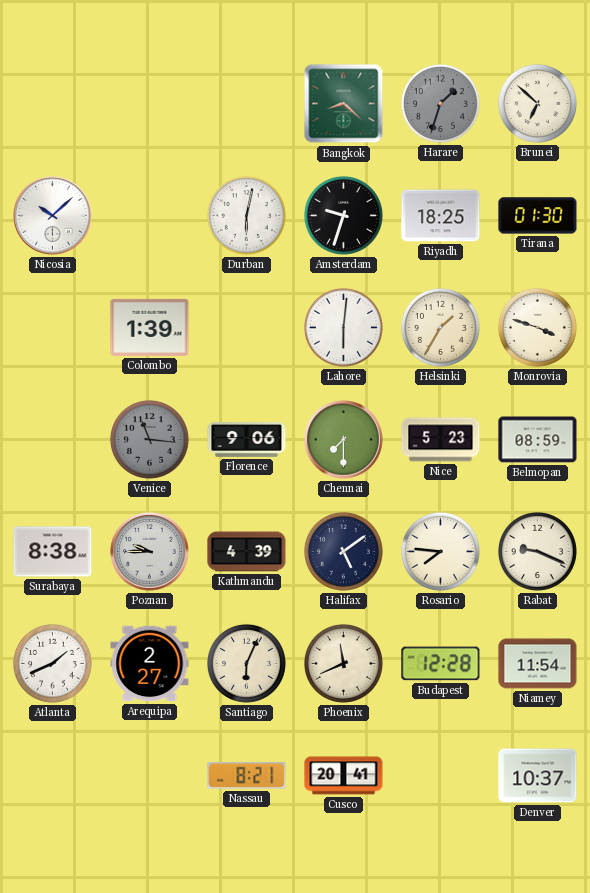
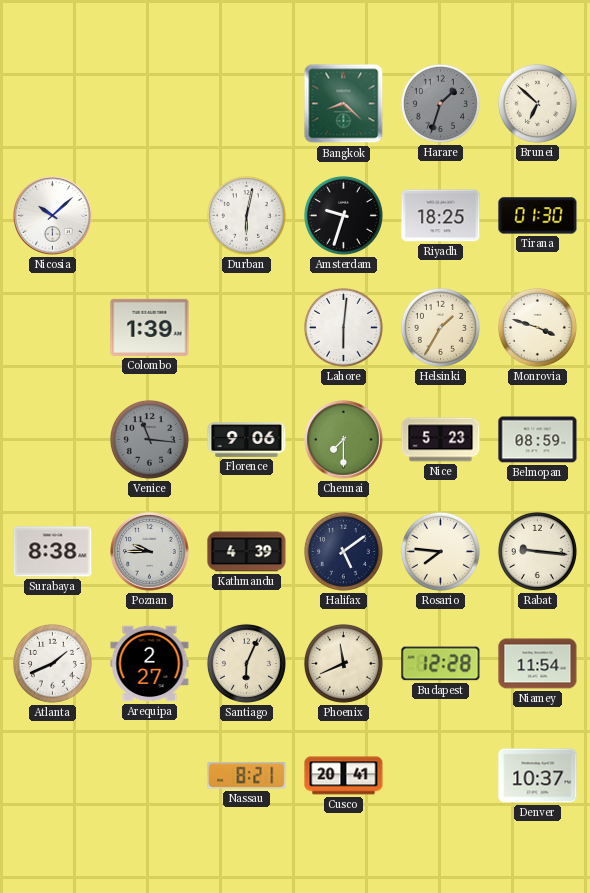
Rabat: 9:19 -> 9:16 (537, 551)
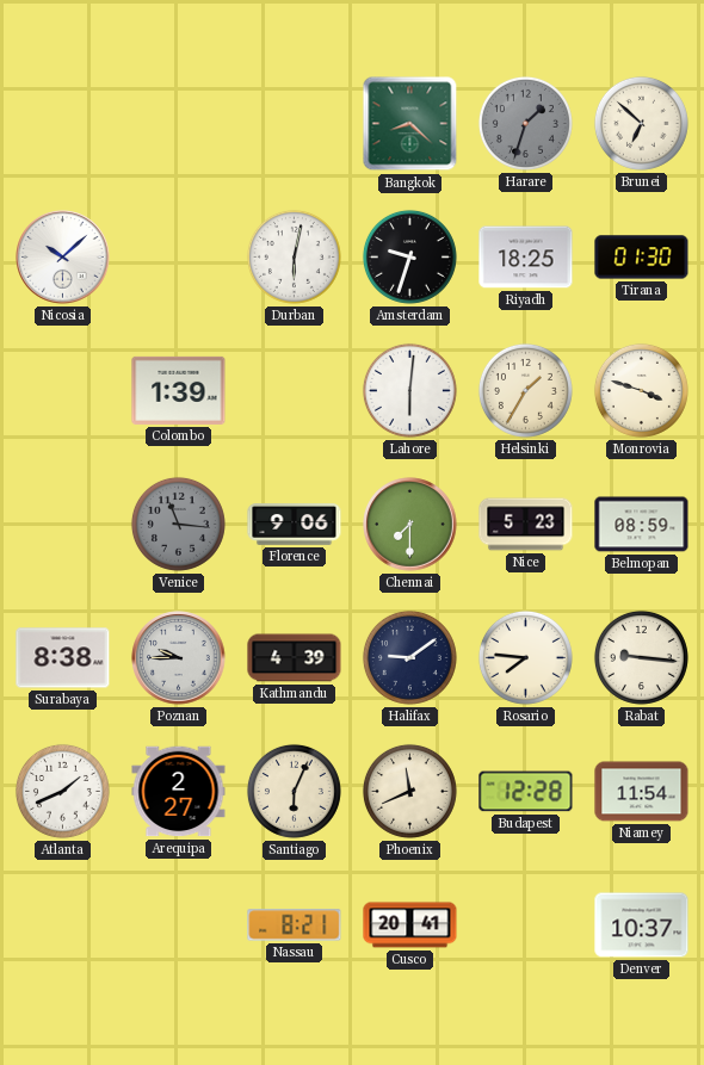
Halifax: 5:09 -> 9:09 (409, 657)
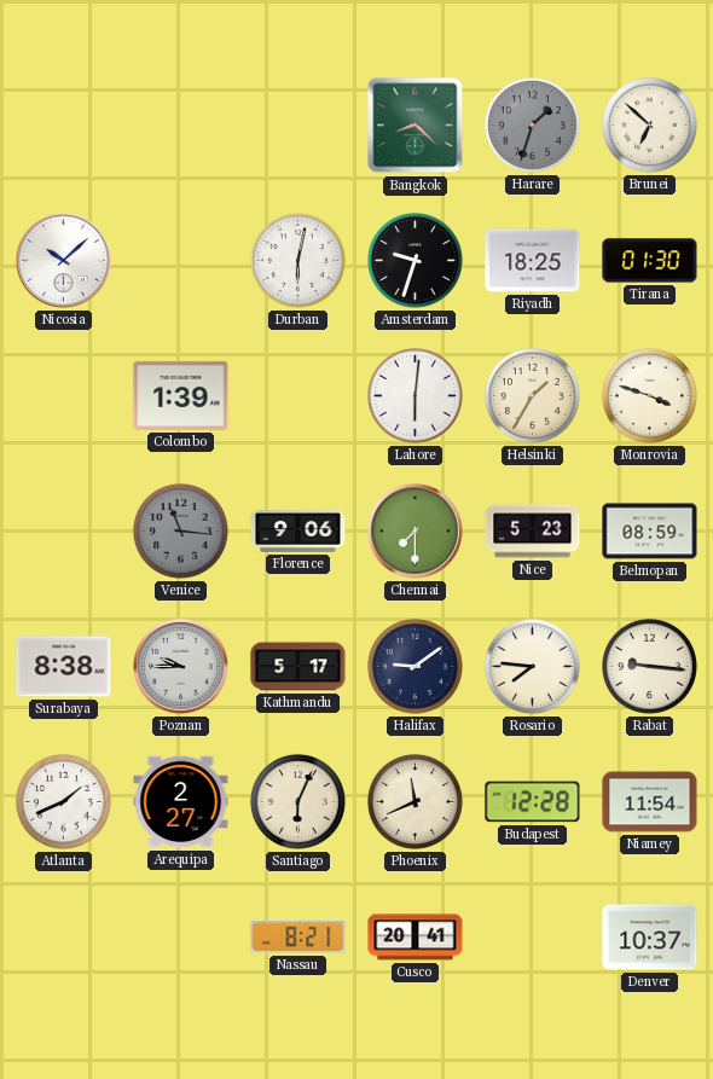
Kathmandu: 4:39 -> 5:17 (298, 667)
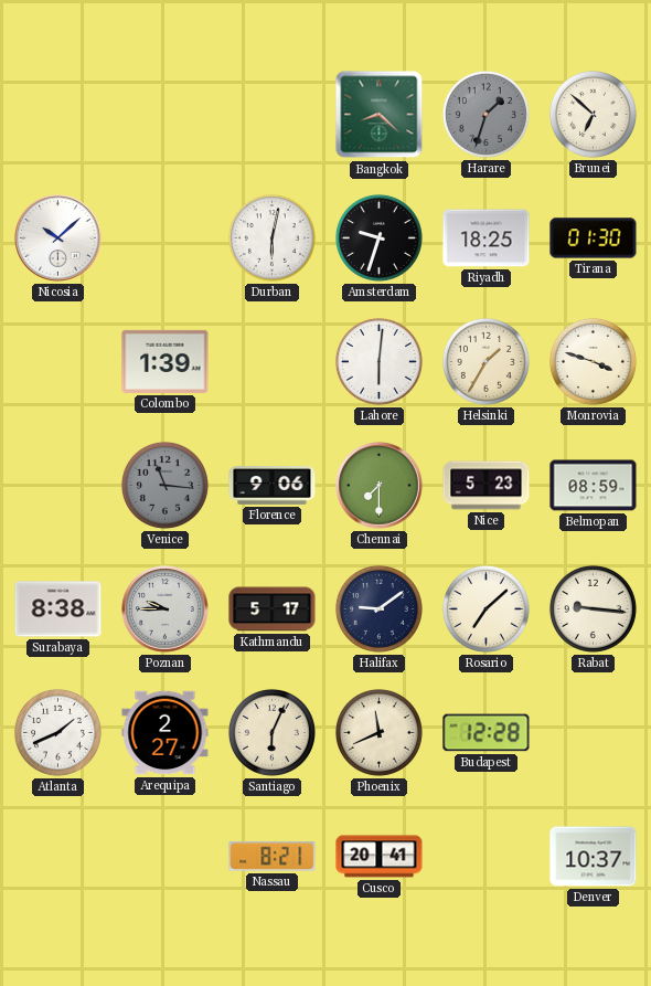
Rosario: 7:46 -> 7:08 (485, 608)
Niamey: 11:54 -> none (650, 802)
